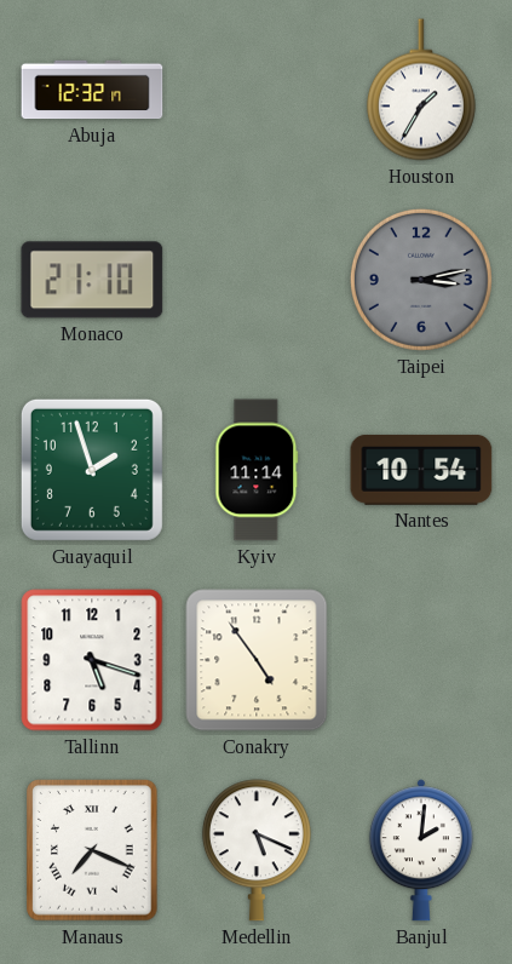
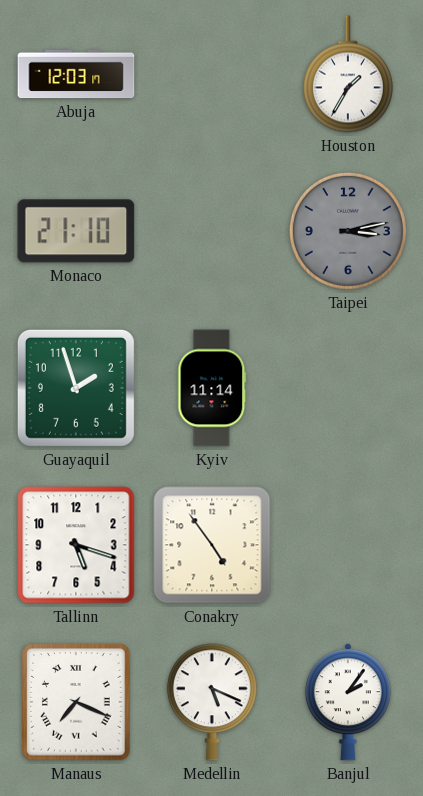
Abuja: 12:32 -> 12:03 (76, 74)
Nantes: 10:54 -> none (421, 470)
Banjul: 2:01 -> 2:06 (348, 702)
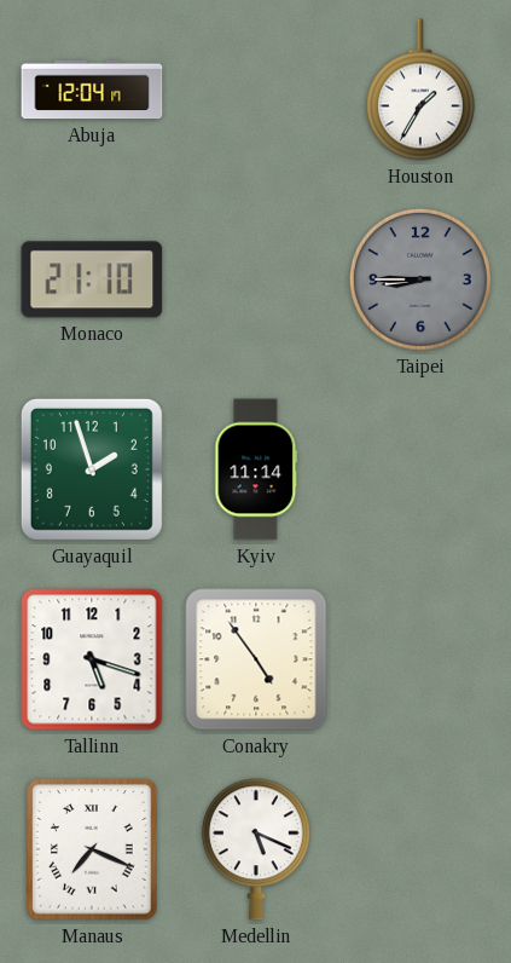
Abuja: 12:03 -> 12:04 (92, 90)
Taipei: 3:13 -> 8:45 (420, 279)
Banjul: 2:06 -> none (348, 702)
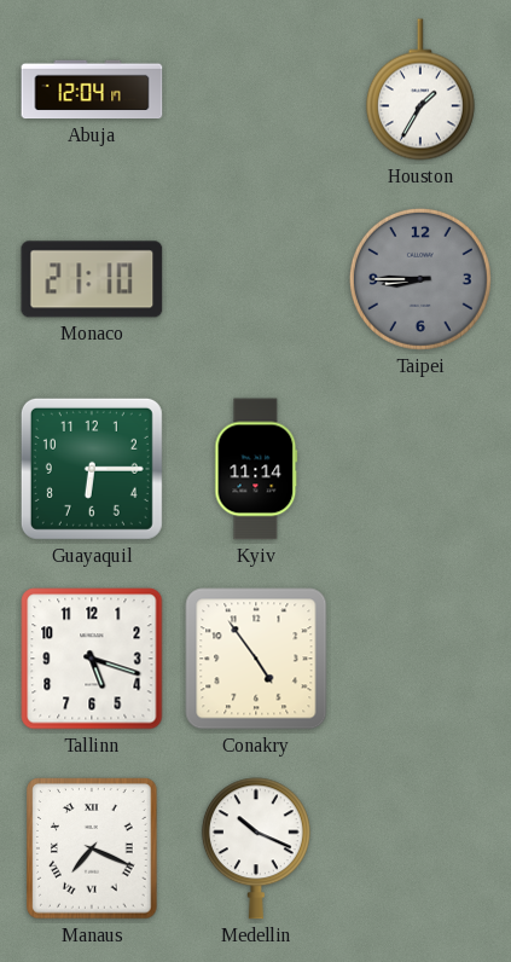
Guayaquil: 1:57 -> 6:15 (92, 469)
Medellin: 5:19 -> 10:19 (256, 848)
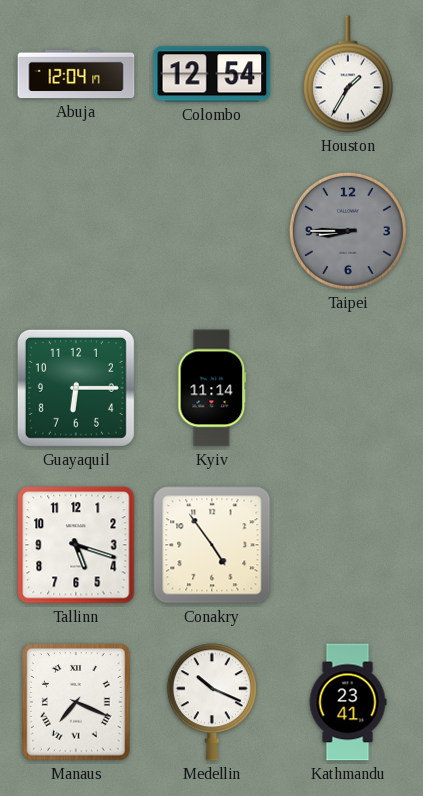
Colombo: none -> 12:54 (212, 74)
Monaco: 21:10 -> none (92, 279)
Kathmandu: none -> 23:41 (348, 702)
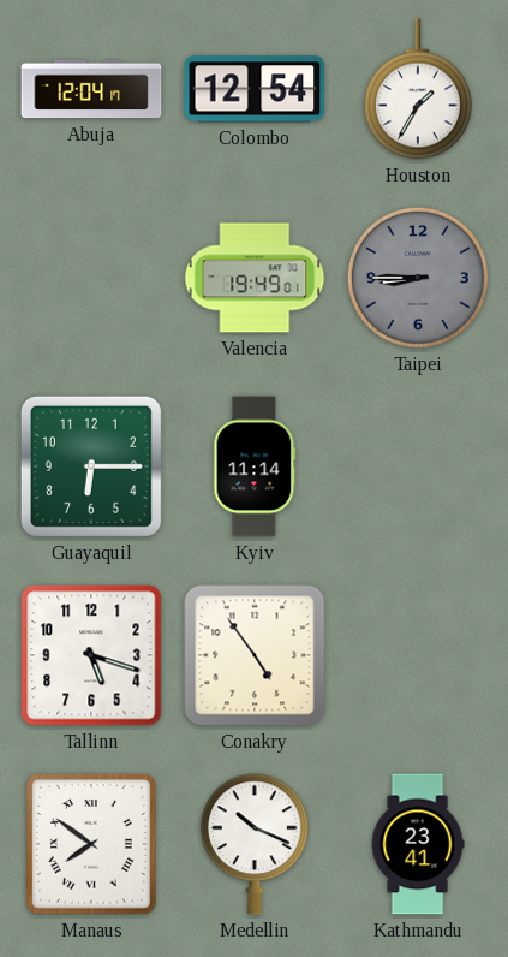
Valencia: none -> 19:49 (255, 278)
Manaus: 7:19 -> 7:51 (91, 844)
